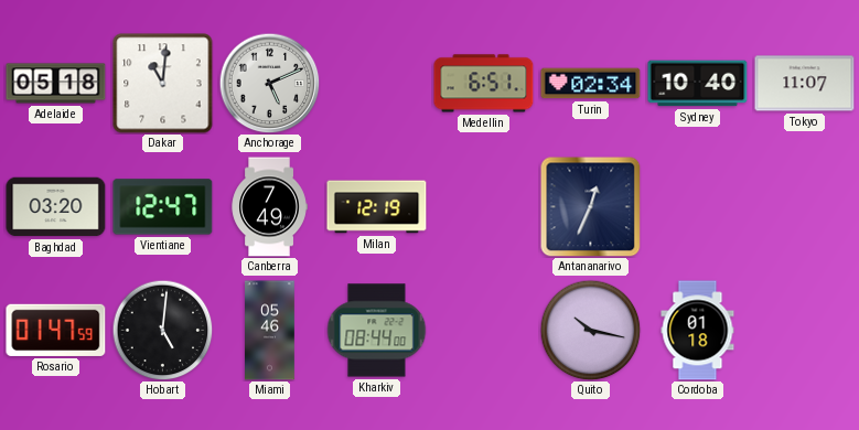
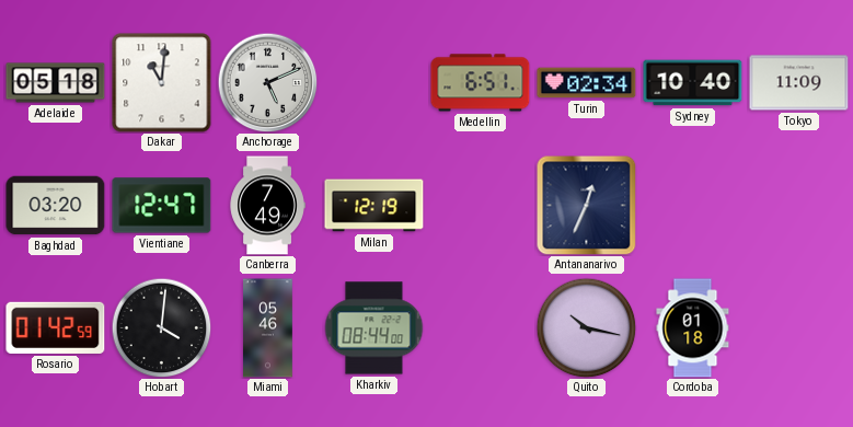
Tokyo: 11:07 -> 11:09 (799, 83)
Rosario: 01:47 -> 01:42 (56, 327)
Hobart: 5:01 -> 4:01 (161, 327)
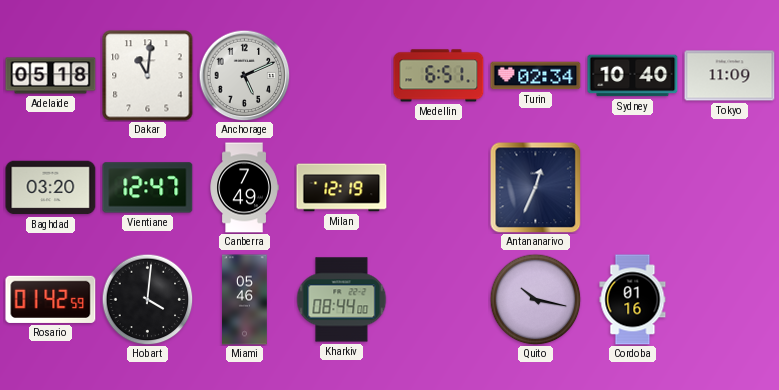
Cordoba: 01:18 -> 01:16 (633, 300)
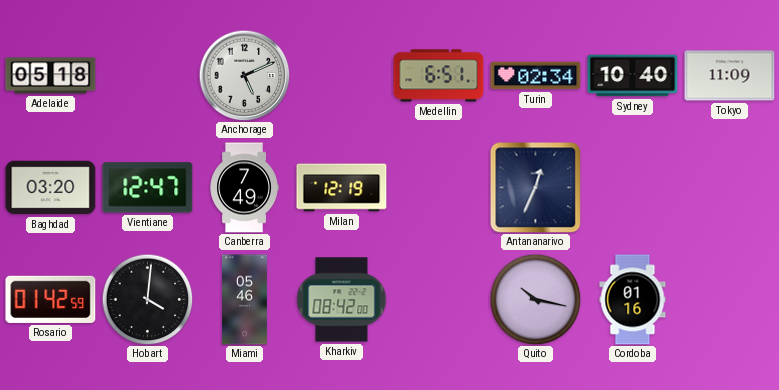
Dakar: 11:01 -> none (148, 76)
Kharkiv: 08:44 -> 08:42 (341, 300)
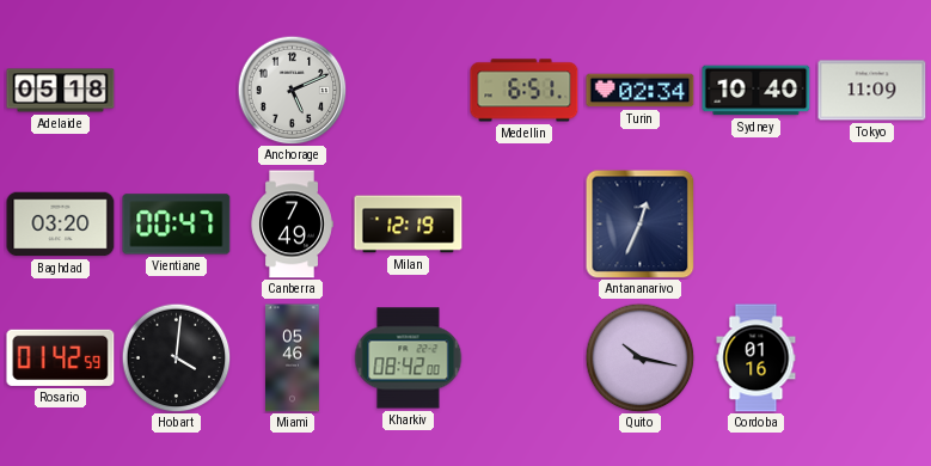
Vientiane: 12:47 -> 00:47 (177, 225)
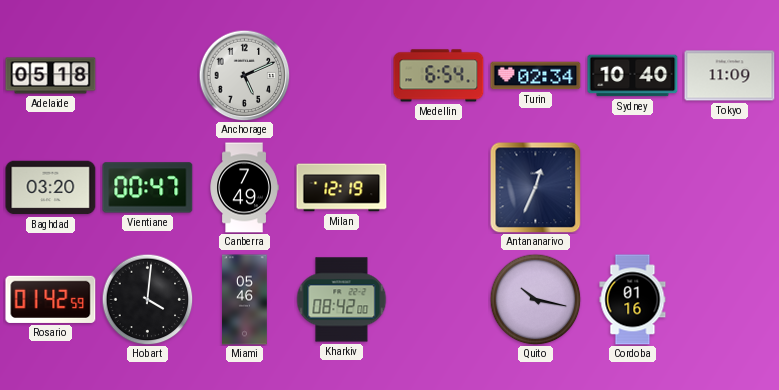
Medellin: 6:51 -> 6:54 (439, 76)
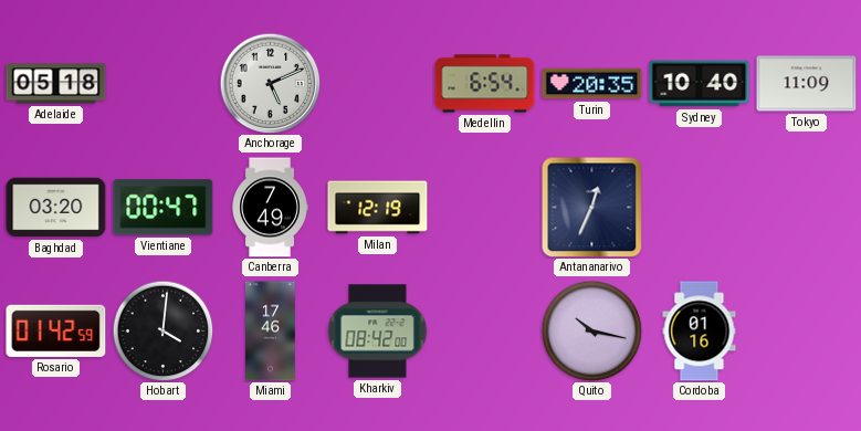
Turin: 02:34 -> 20:35 (592, 84)
Miami: 05:46 -> 17:46 (271, 332)
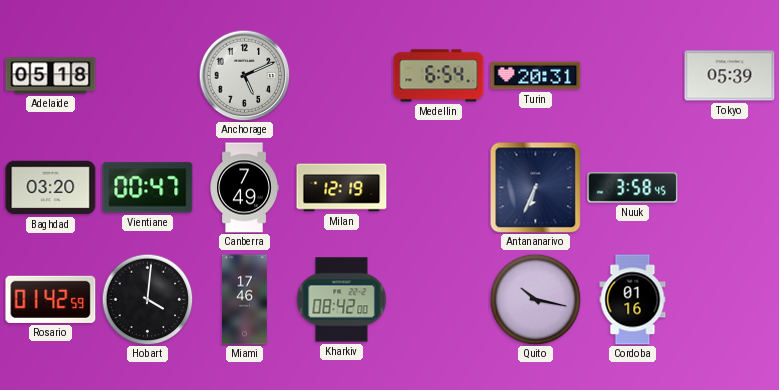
Turin: 20:35 -> 20:31 (536, 76)
Sydney: 10:40 -> none (700, 84)
Tokyo: 11:09 -> 05:39 (730, 76)
Antananarivo: 12:34 -> 6:34 (535, 187)
Nuuk: none -> 3:58 (633, 188)
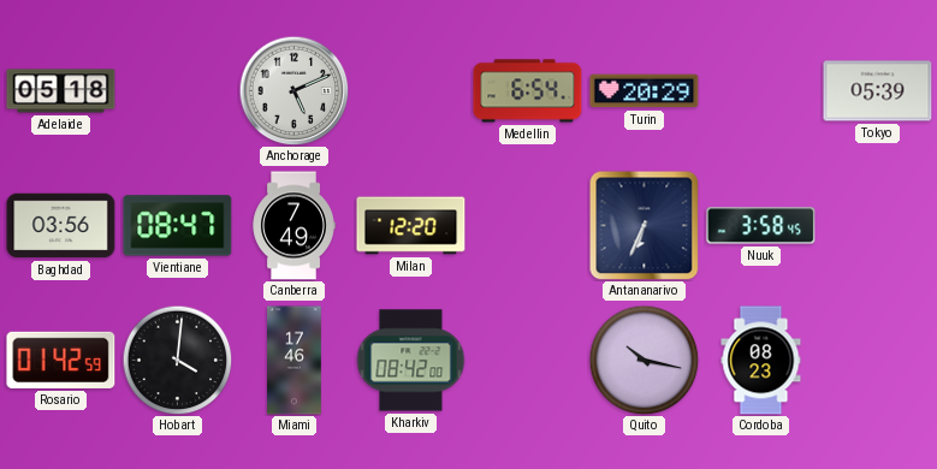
Turin: 20:31 -> 20:29 (645, 91)
Baghdad: 03:20 -> 03:56 (61, 226)
Vientiane: 00:47 -> 08:47 (178, 226)
Milan: 12:19 -> 12:20 (411, 226)
Cordoba: 01:16 -> 08:23 (761, 361)
